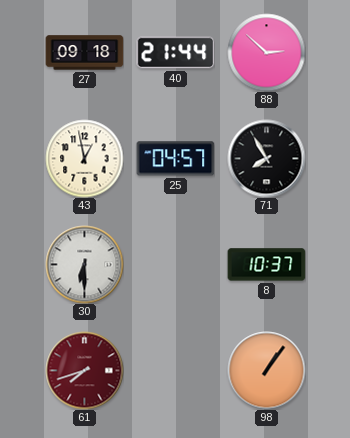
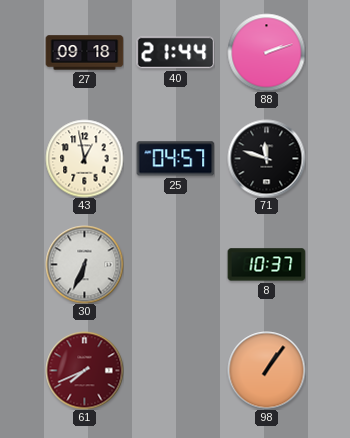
88: 2:52 -> 2:12 (266, 52)
71: 7:55 -> 11:48 (266, 158)
30: 6:30 -> 6:34 (84, 264)
61: 7:42 -> 7:41 (84, 370)
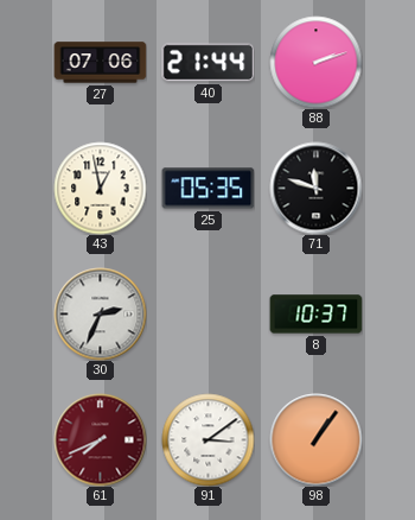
27: 09:18 -> 07:06 (100, 63)
25: 04:57 -> 05:35 (207, 189)
30: 6:34 -> 2:34 (100, 313)
91: none -> 3:09 (207, 439)
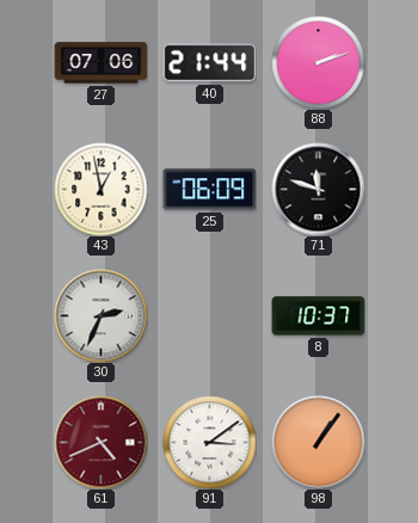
25: 05:35 -> 06:09 (209, 190)
61: 7:41 -> 4:41 (100, 442)
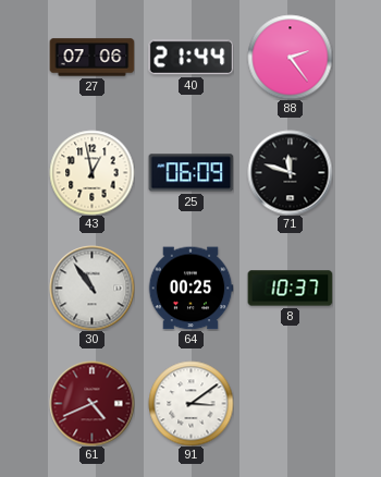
88: 2:12 -> 2:24 (290, 57)
30: 2:34 -> 10:54 (91, 288)
64: none -> 00:25 (190, 289)
98: 1:06 -> none (318, 442)
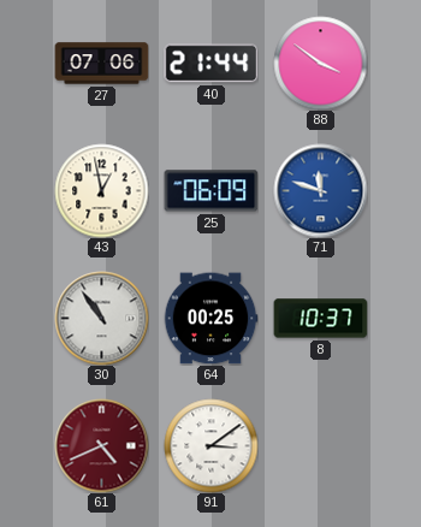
88: 2:24 -> 3:51 (320, 63)
71 dial: black -> blue (320, 190)
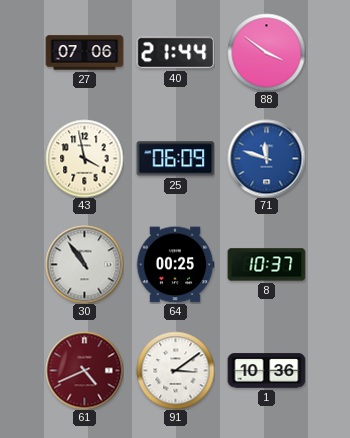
43: 12:58 -> 3:58 (84, 158)
1: none -> 10:36 (266, 371)
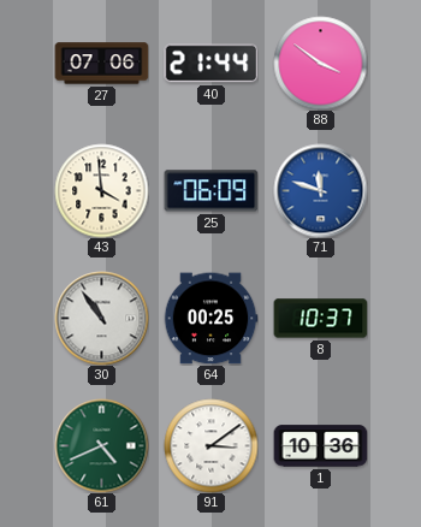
43: 3:58 -> 3:59 (101, 190)
61 dial: burgundy -> green (101, 445)
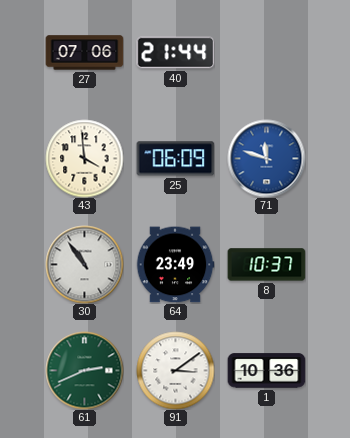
88: 3:51 -> none (320, 63)
64: 00:25 -> 23:49 (175, 265)
61: 4:41 -> 2:41 (84, 370)
